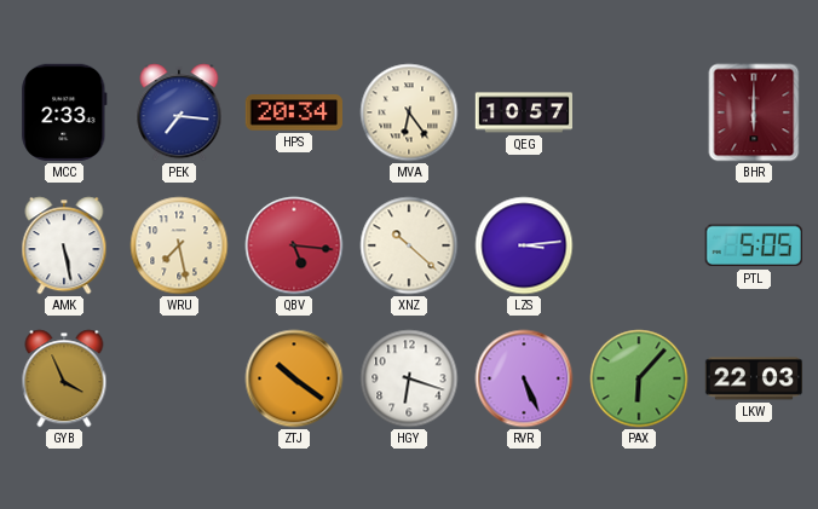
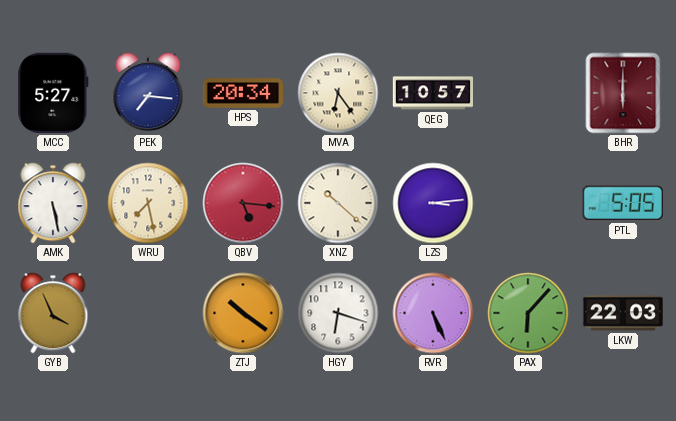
MCC: 2:33 -> 5:27 (53, 93)
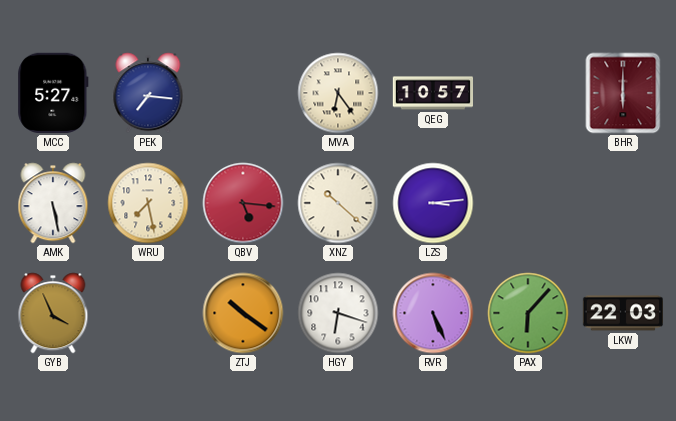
HPS: 20:34 -> none (242, 93)
PTL: 5:05 -> none (623, 203)
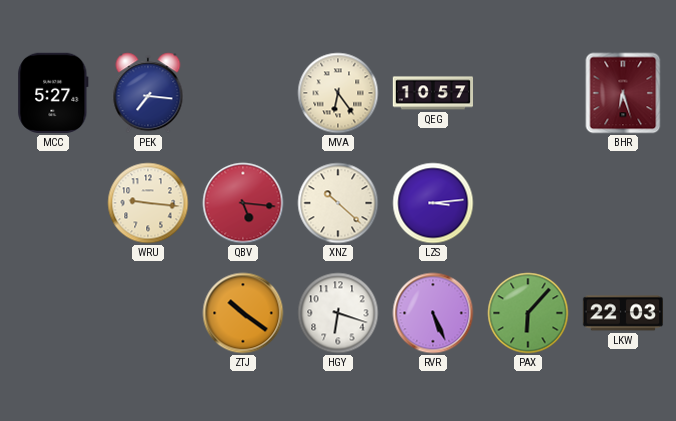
BHR: 6:00 -> 6:27 (623, 93)
AMK: 5:28 -> none (53, 203)
WRU: 7:28 -> 9:16 (148, 203)
GYB: 3:56 -> none (53, 313)
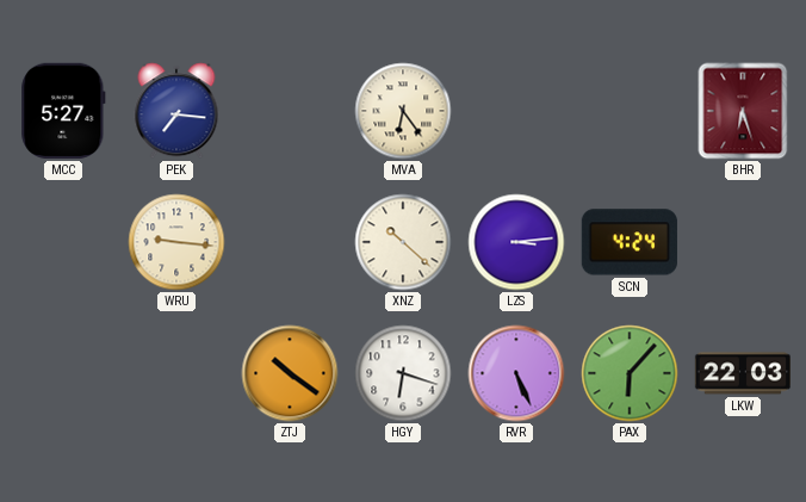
QEG: 10:57 -> none (432, 93)
QBV: 5:16 -> none (243, 203)
SCN: none -> 4:24 (630, 242)
